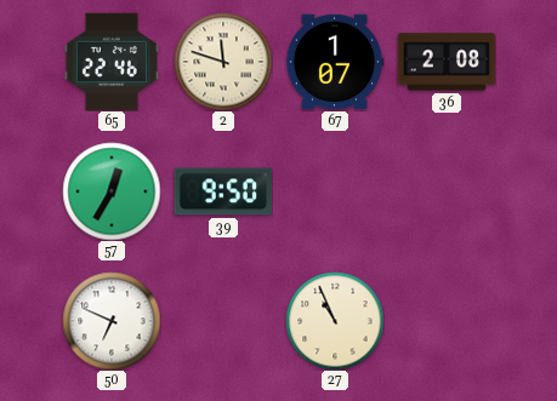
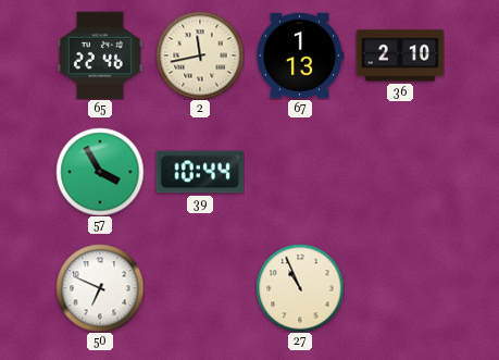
2: 11:48 -> 11:43 (200, 55)
67: 1:07 -> 1:13 (300, 55)
36: 2:08 -> 2:10 (400, 55)
57: 12:35 -> 3:55 (100, 172)
39: 9:50 -> 10:44 (200, 172)
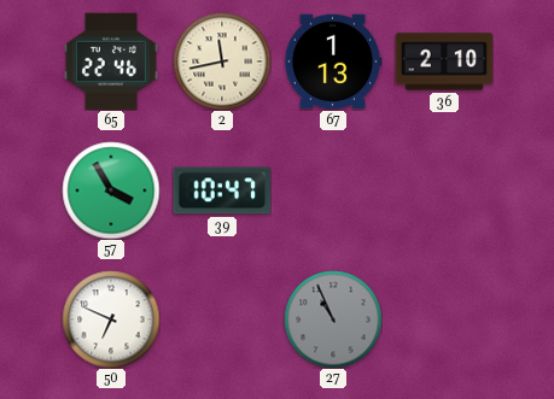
39: 10:44 -> 10:47 (222, 190)
27 dial: cream -> grey (333, 319)
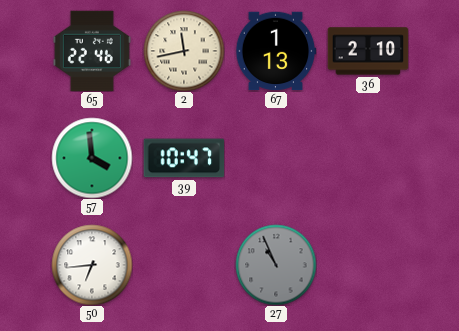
57: 3:55 -> 3:59 (92, 158)
50: 6:49 -> 6:44 (92, 265)
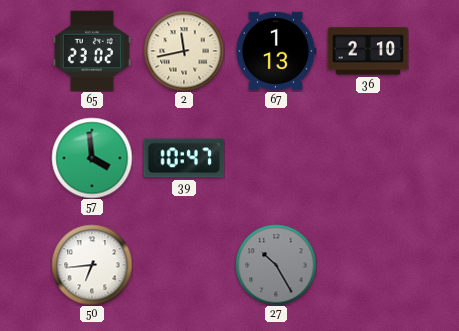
65: 22:46 -> 23:02 (92, 51)
27: 10:56 -> 10:25 (276, 265)
